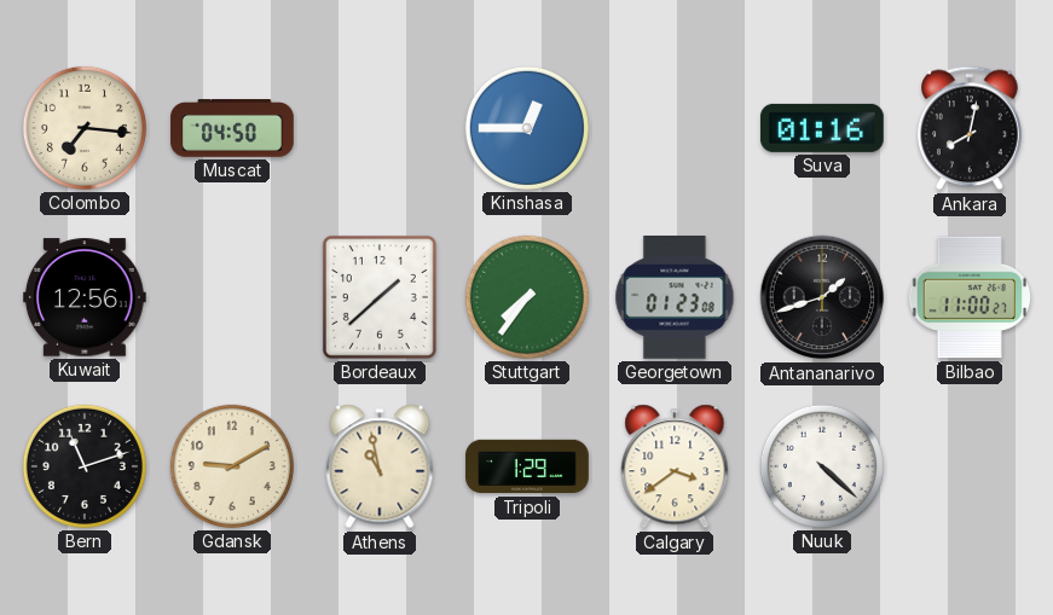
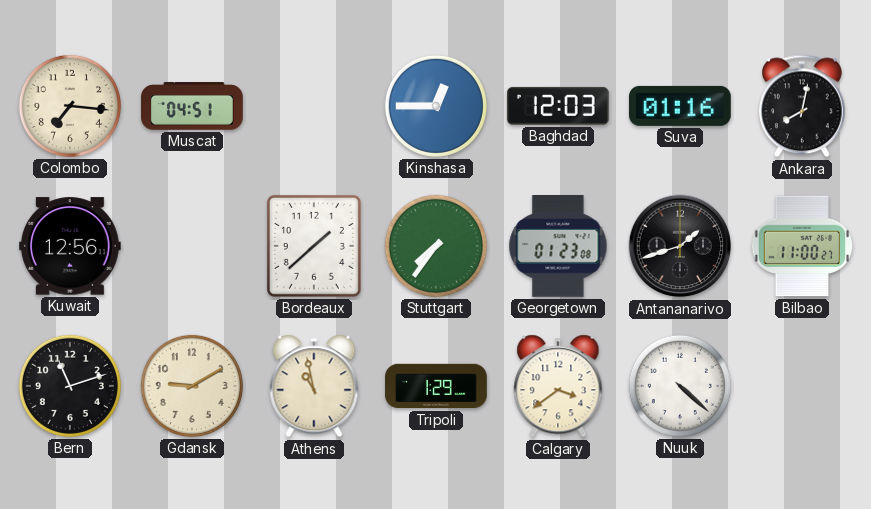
Muscat: 04:50 -> 04:51 (192, 106)
Baghdad: none -> 12:03 (558, 106)
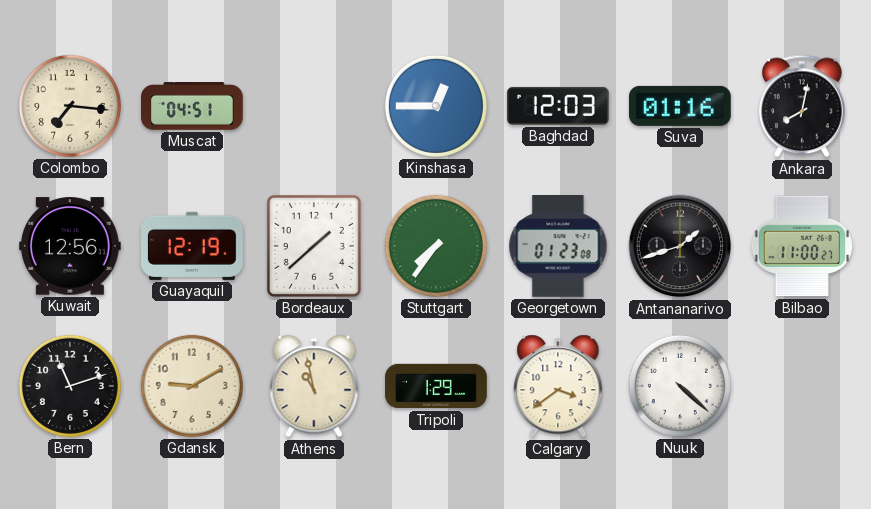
Guayaquil: none -> 12:19 (193, 246)
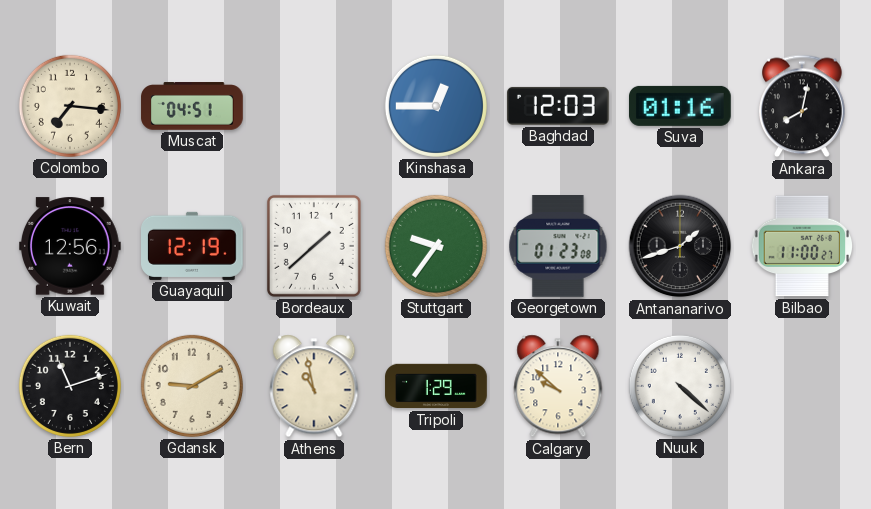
Stuttgart: 7:36 -> 9:36 (436, 246)
Calgary: 3:39 -> 9:52 (558, 386)
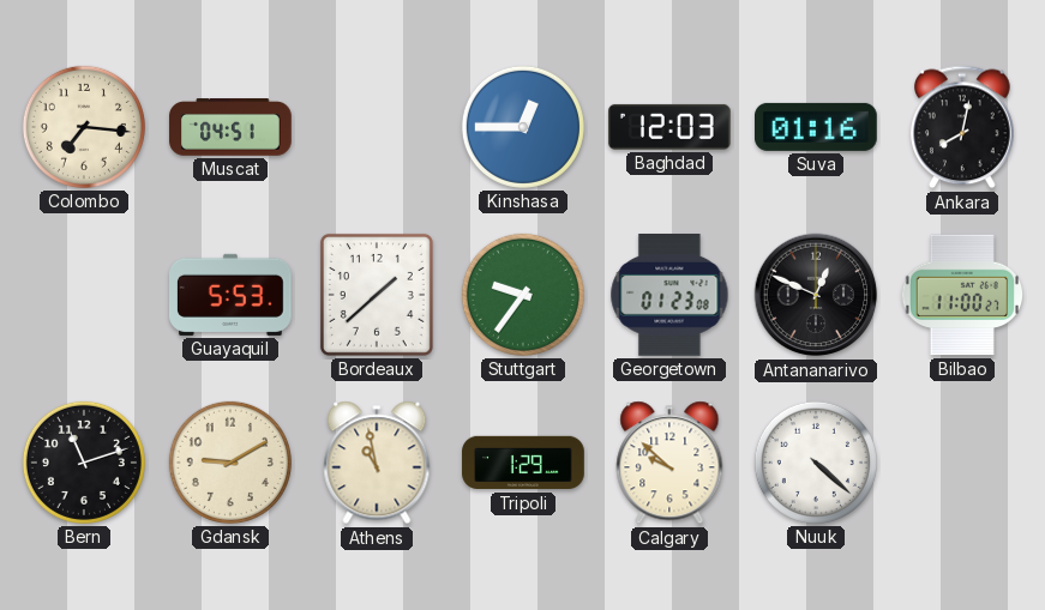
Kuwait: 12:56 -> none (71, 246)
Guayaquil: 12:19 -> 5:53 (232, 295)
Antananarivo: 1:42 -> 12:49 (816, 295)
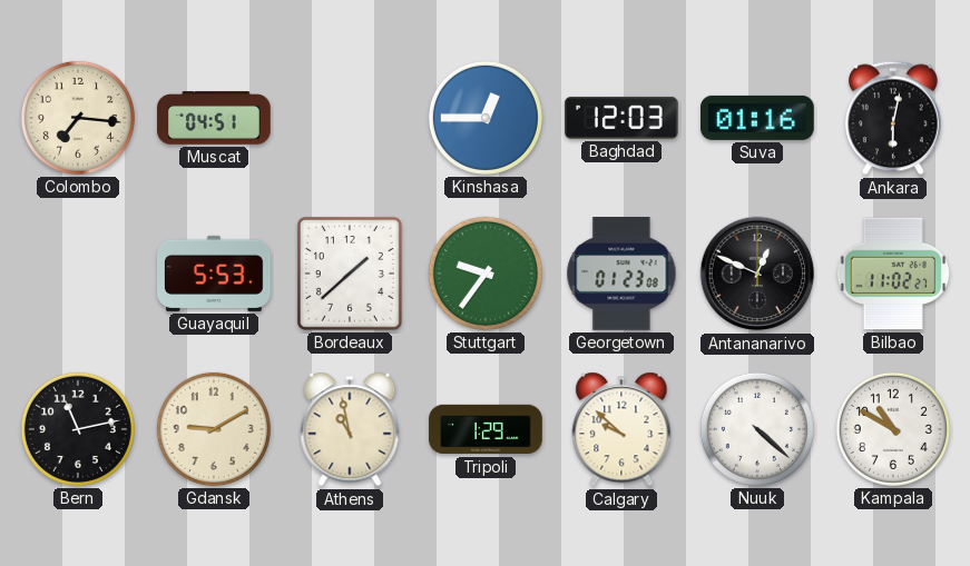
Ankara: 8:02 -> 6:02 (894, 118)
Bilbao: 11:00 -> 11:02 (893, 274)
Bern: 11:12 -> 11:13 (78, 429)
Kampala: none -> 10:50 (893, 429)
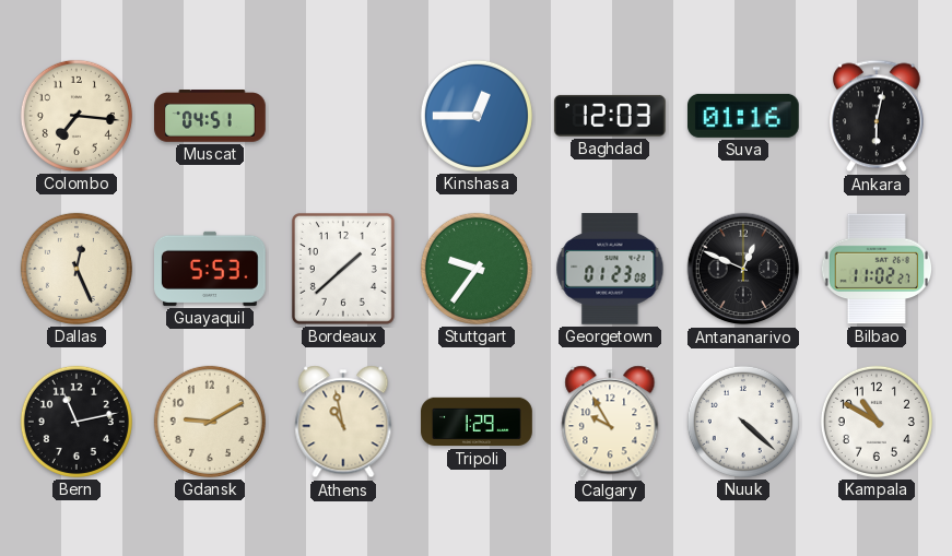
Dallas: none -> 12:26 (77, 269)
Calgary: 9:52 -> 9:55 (610, 422)
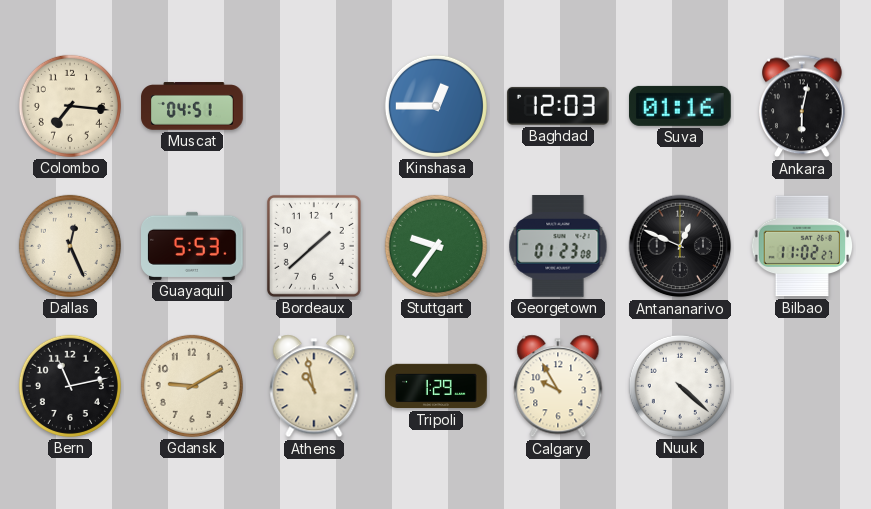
Kampala: 10:50 -> none (877, 422)
